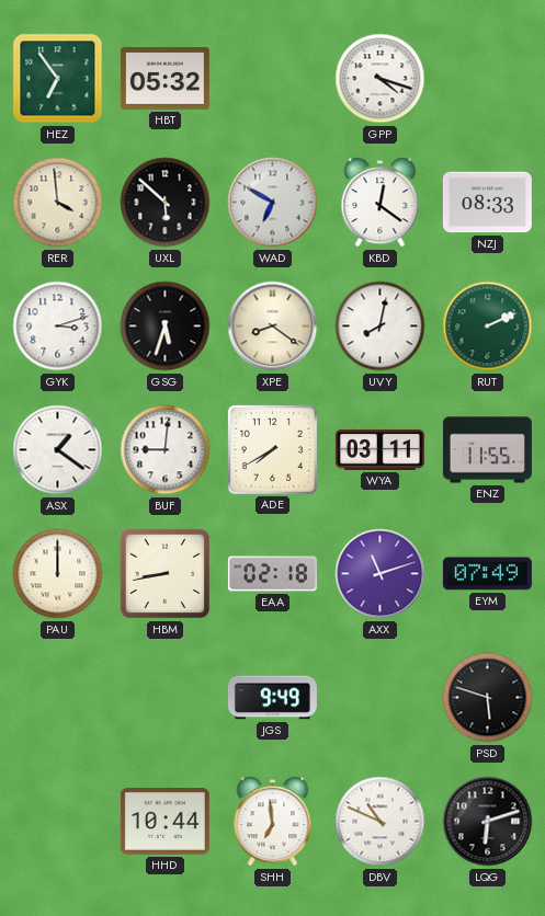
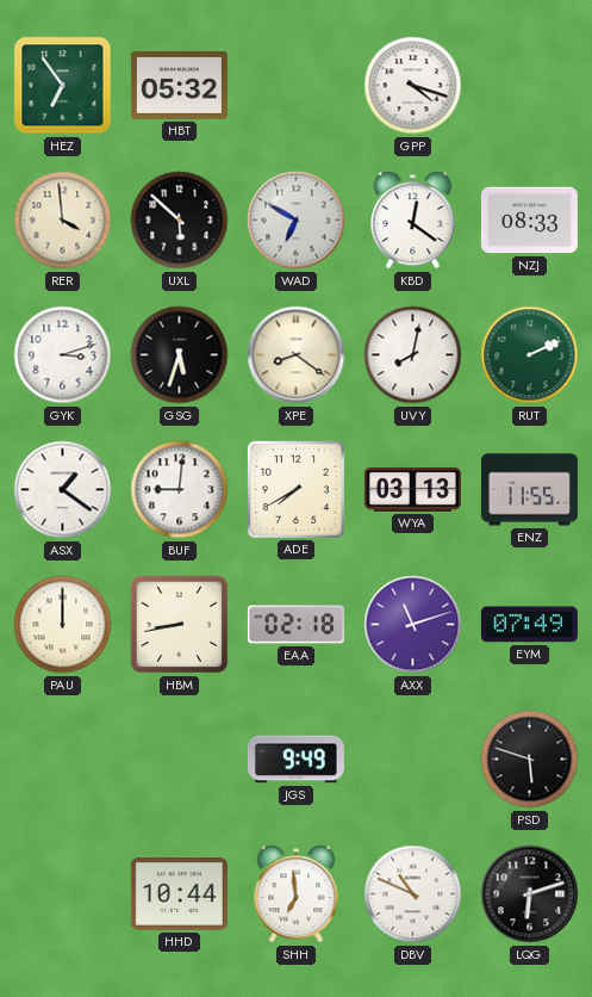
WYA: 03:11 -> 03:13 (412, 489)
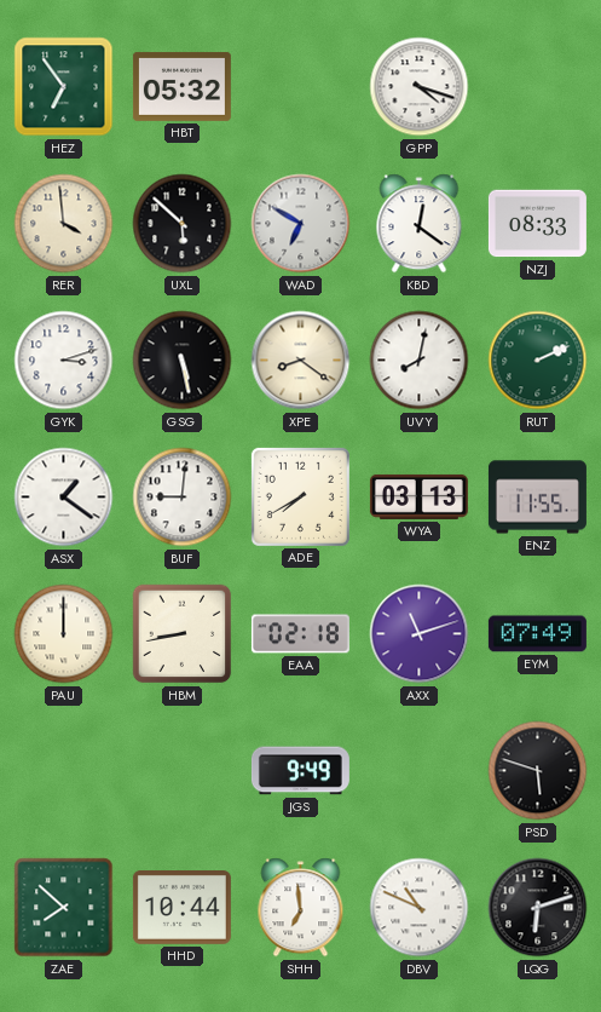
GSG: 5:33 -> 5:28 (183, 361)
ZAE: none -> 7:52 (64, 908)
